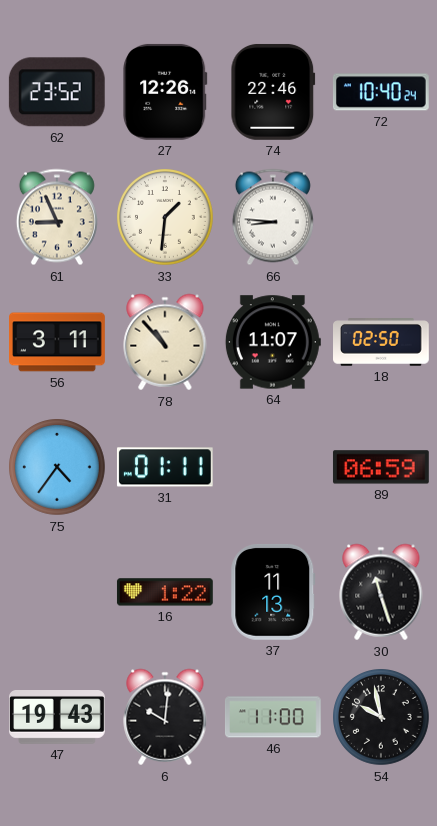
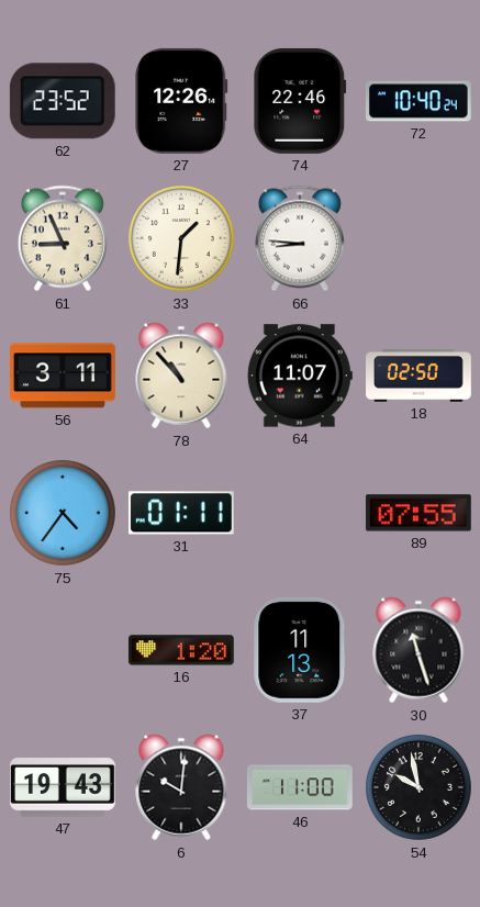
89: 06:59 -> 07:55 (418, 513)
16: 1:22 -> 1:20 (181, 650)
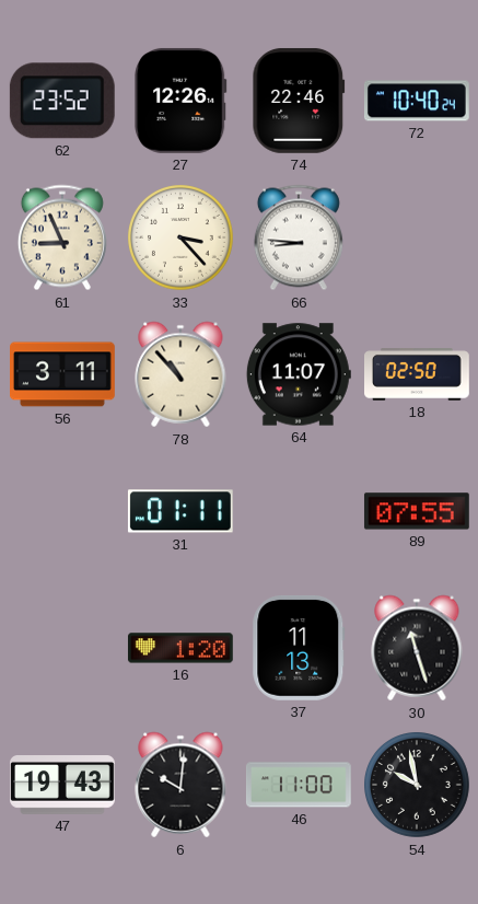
33: 1:31 -> 3:23 (182, 239)
75: 4:36 -> none (64, 514)
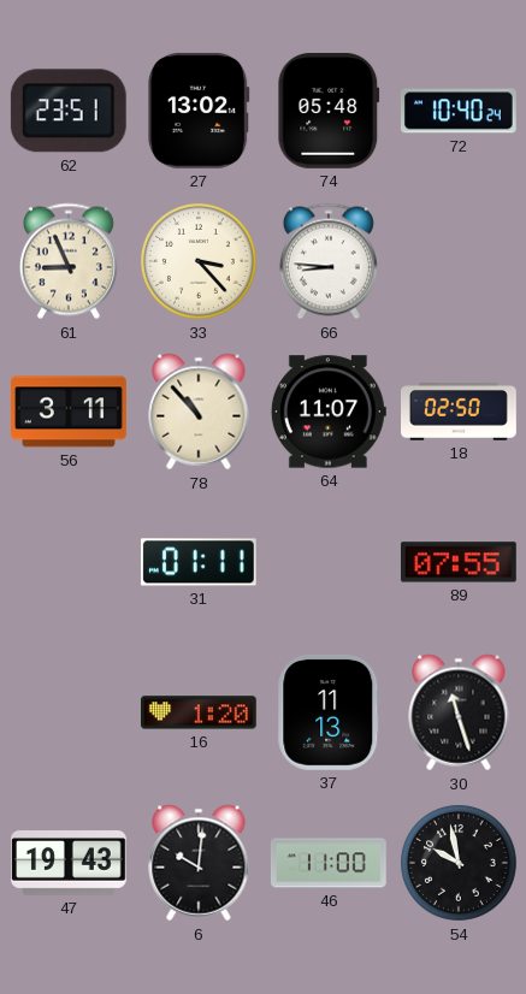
62: 23:52 -> 23:51 (69, 111)
27: 12:26 -> 13:02 (199, 111)
74: 22:46 -> 05:48 (329, 111)
